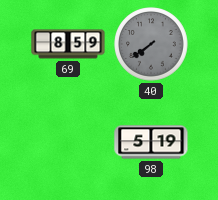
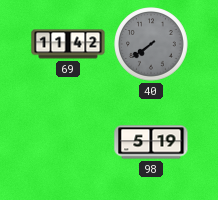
69: 8:59 -> 11:42 (68, 44)
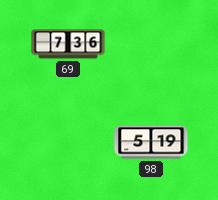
69: 11:42 -> 7:36 (68, 44)
40: 7:39 -> none (151, 44)
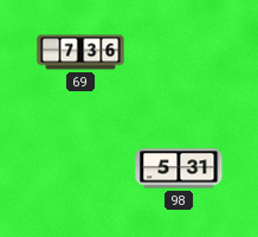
98: 5:19 -> 5:31 (179, 168)
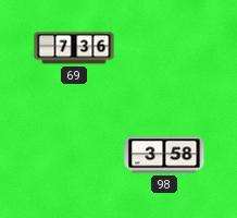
98: 5:31 -> 3:58 (164, 155)
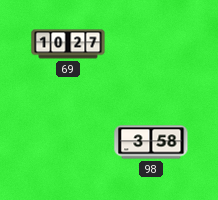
69: 7:36 -> 10:27 (68, 44)
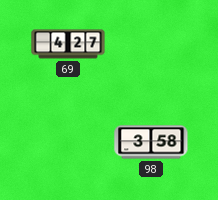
69: 10:27 -> 4:27 (68, 44)
